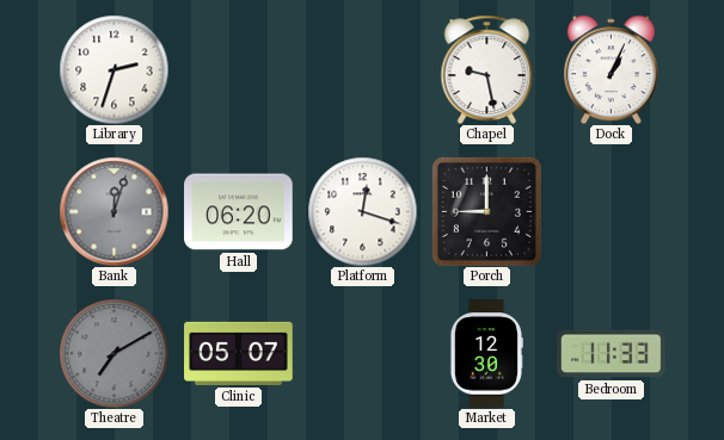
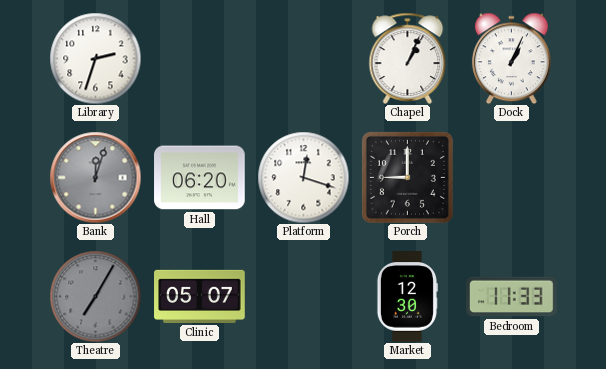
Chapel: 9:28 -> 1:04 (408, 58)
Theatre: 7:10 -> 7:05 (95, 296)
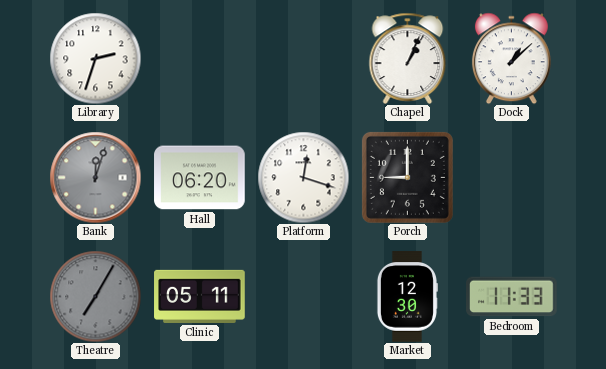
Dock: 1:04 -> 1:08 (511, 58)
Clinic: 05:07 -> 05:11 (200, 296)
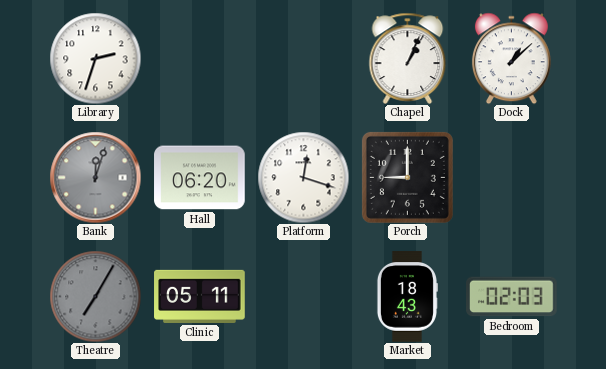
Market: 12:30 -> 18:43 (407, 297)
Bedroom: 11:33 -> 02:03 (512, 297)
